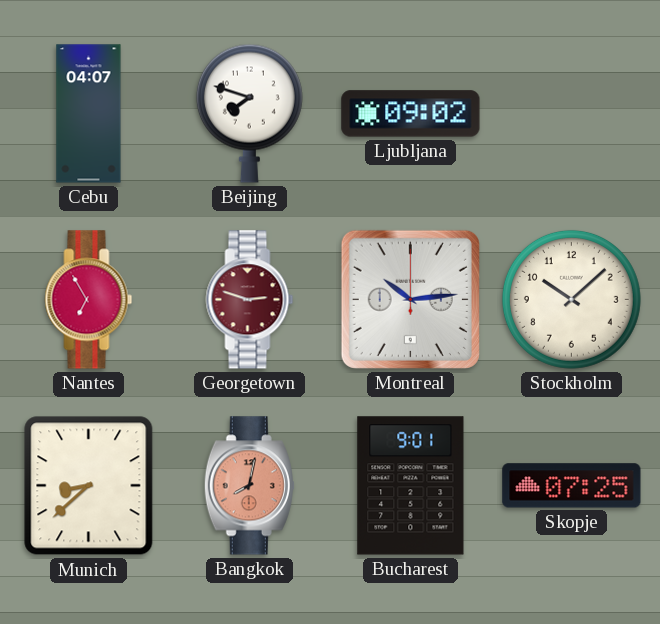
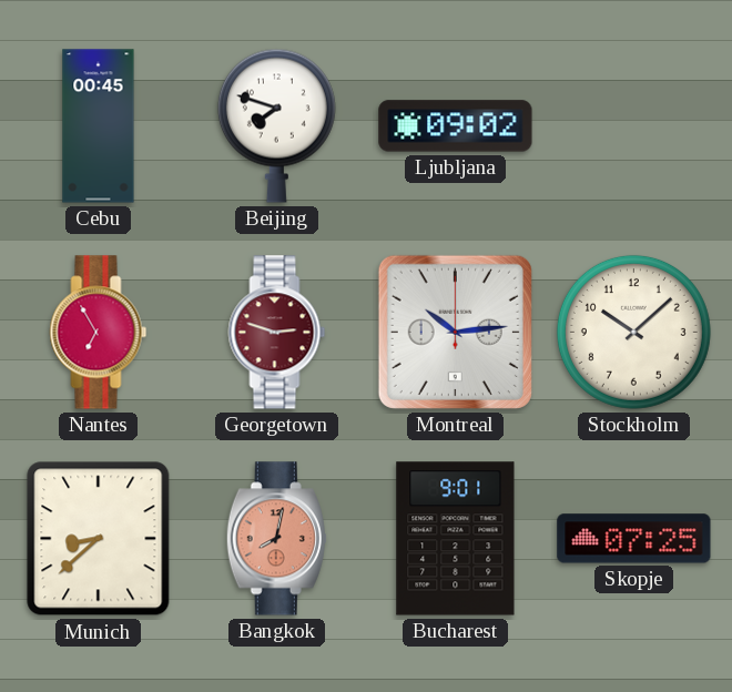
Cebu: 04:07 -> 00:45 (99, 126)
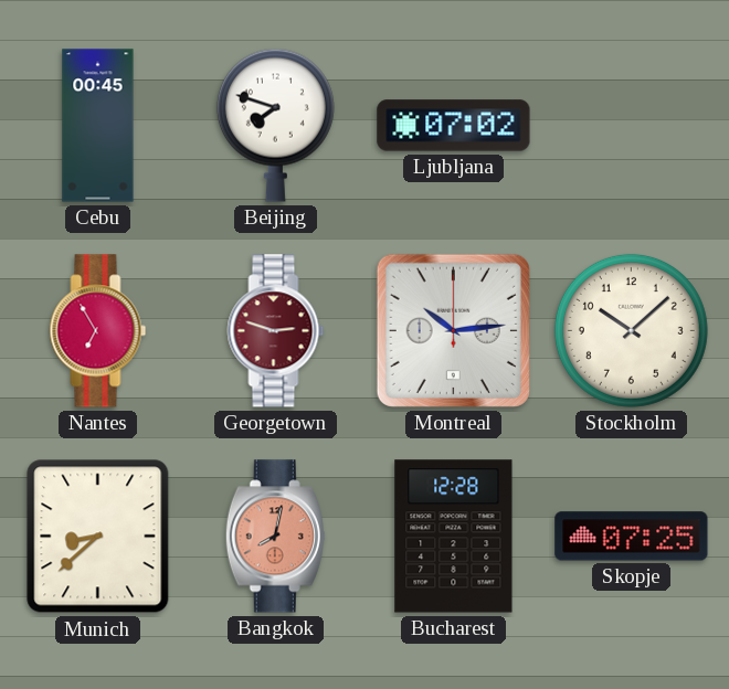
Ljubljana: 09:02 -> 07:02 (454, 126)
Bucharest: 9:01 -> 12:28 (454, 537)
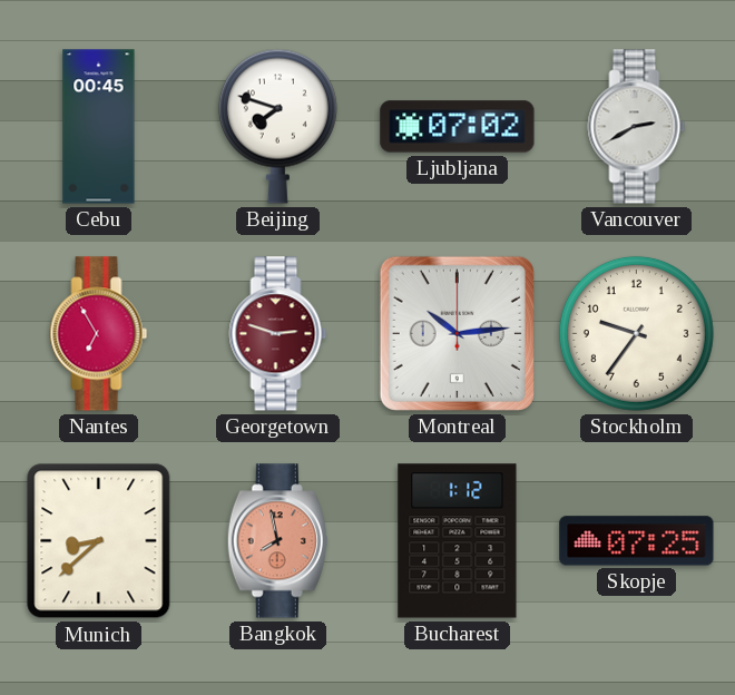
Vancouver: none -> 2:40 (637, 127)
Stockholm: 10:08 -> 9:36 (636, 333)
Bangkok: 8:02 -> 7:58 (277, 541)
Bucharest: 12:28 -> 1:12 (458, 541)
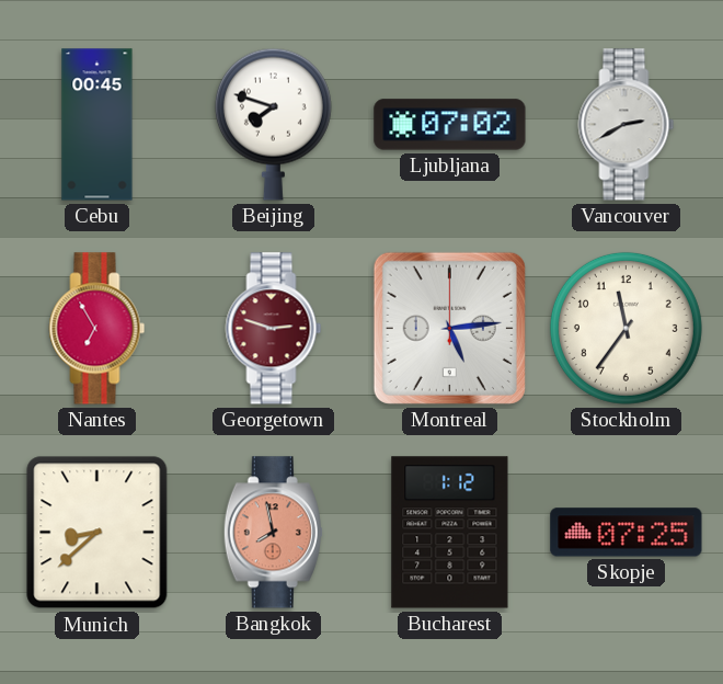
Montreal: 10:14 -> 5:14 (449, 328)
Stockholm: 9:36 -> 11:36 (626, 328)
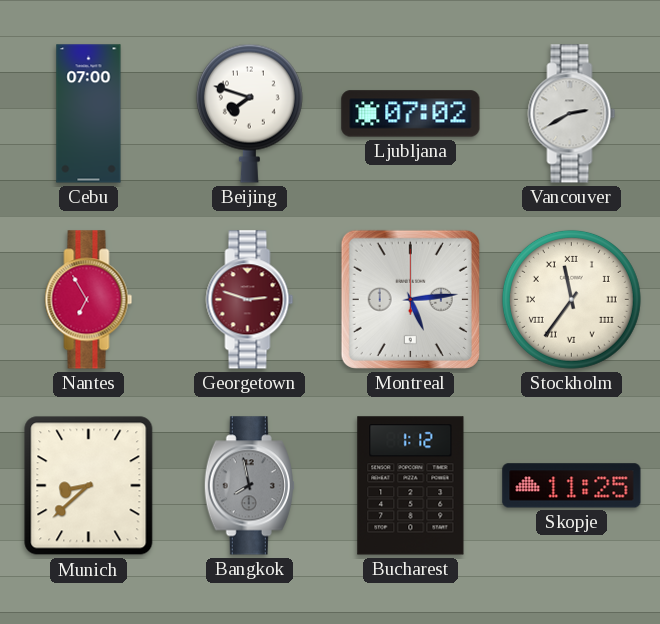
Cebu: 00:45 -> 07:00 (89, 114)
Stockholm numerals: Arabic -> Roman (571, 299)
Bangkok dial: salmon -> grey (249, 486)
Skopje: 07:25 -> 11:25 (572, 486)
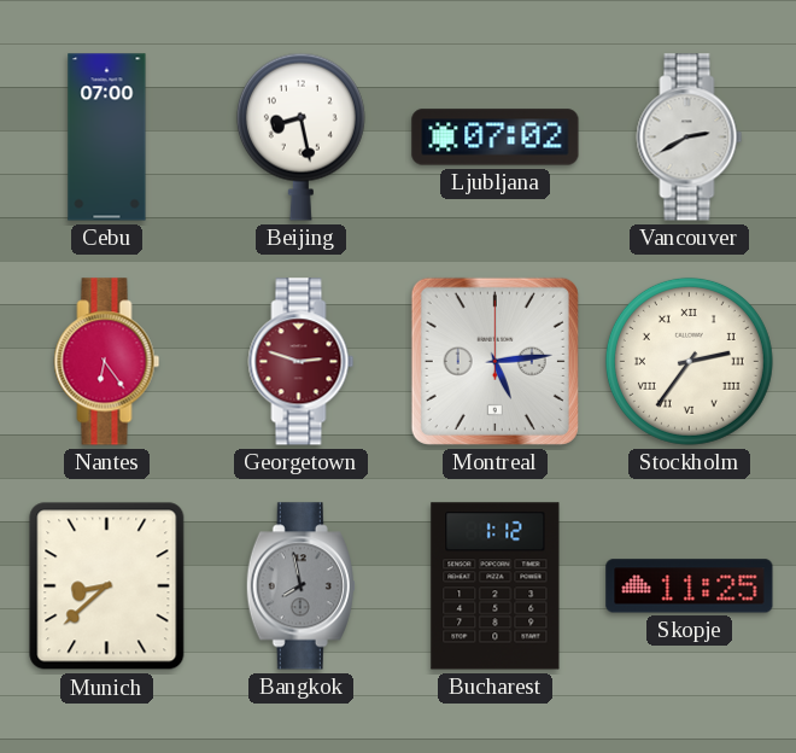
Beijing: 7:48 -> 8:28 (300, 136)
Nantes: 6:55 -> 6:24 (107, 362)
Stockholm: 11:36 -> 2:36 (689, 361)
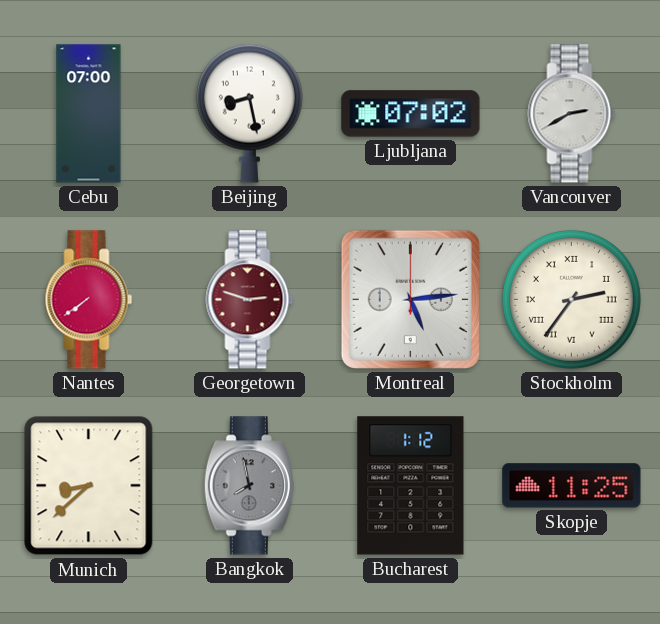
Nantes: 6:24 -> 7:39 (89, 300)
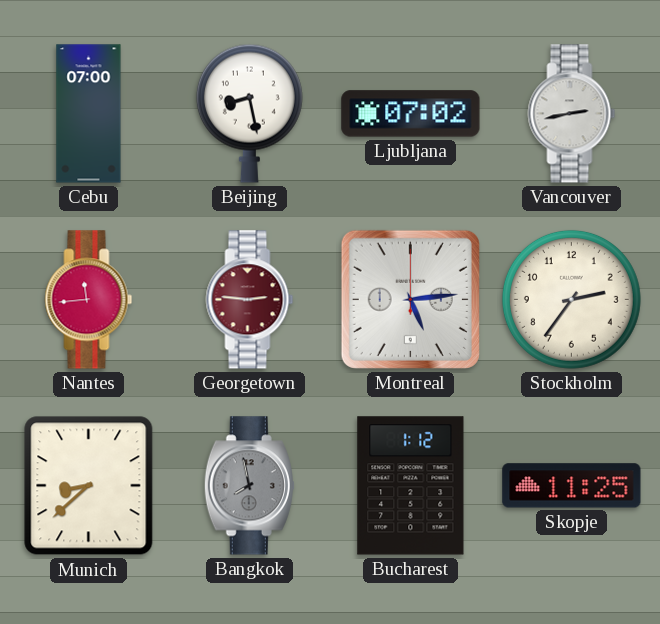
Vancouver: 2:40 -> 2:43 (572, 114)
Nantes: 7:39 -> 11:44 (89, 300)
Georgetown: 2:48 -> 2:46 (250, 300)
Stockholm numerals: Roman -> Arabic (571, 299)
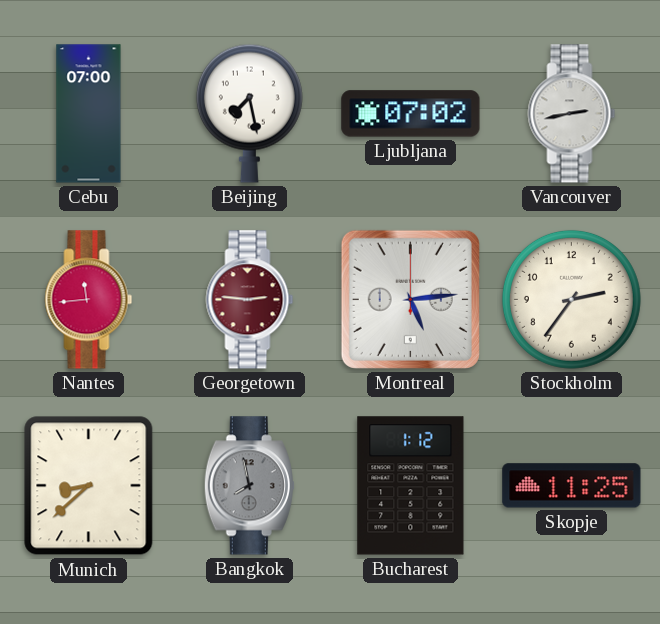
Beijing: 8:28 -> 7:28 (249, 113)
